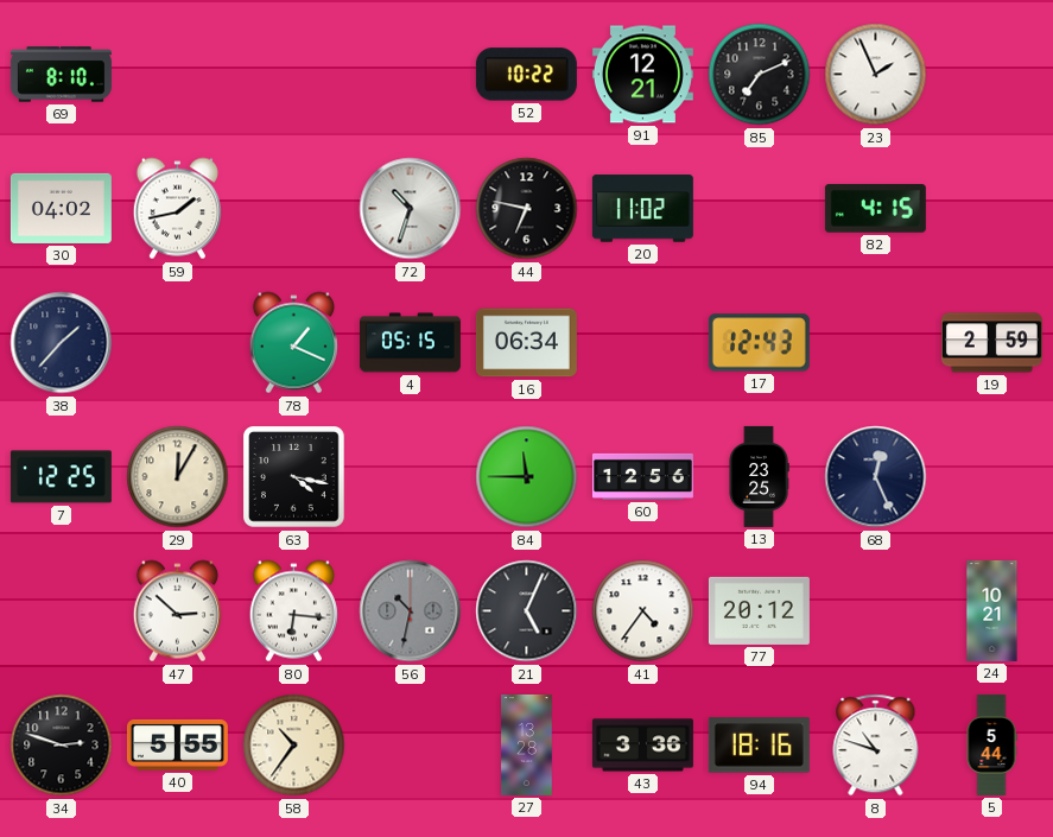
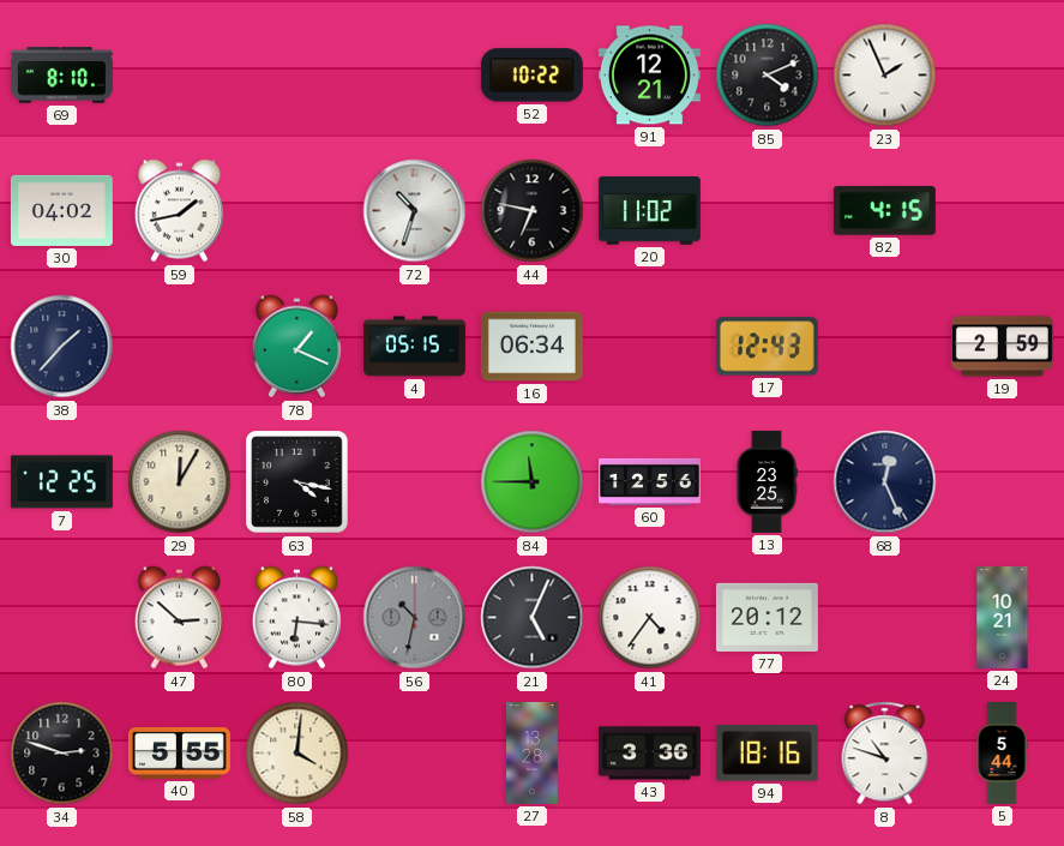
85: 7:11 -> 4:11 (768, 76)
58: 10:36 -> 4:01 (297, 754)
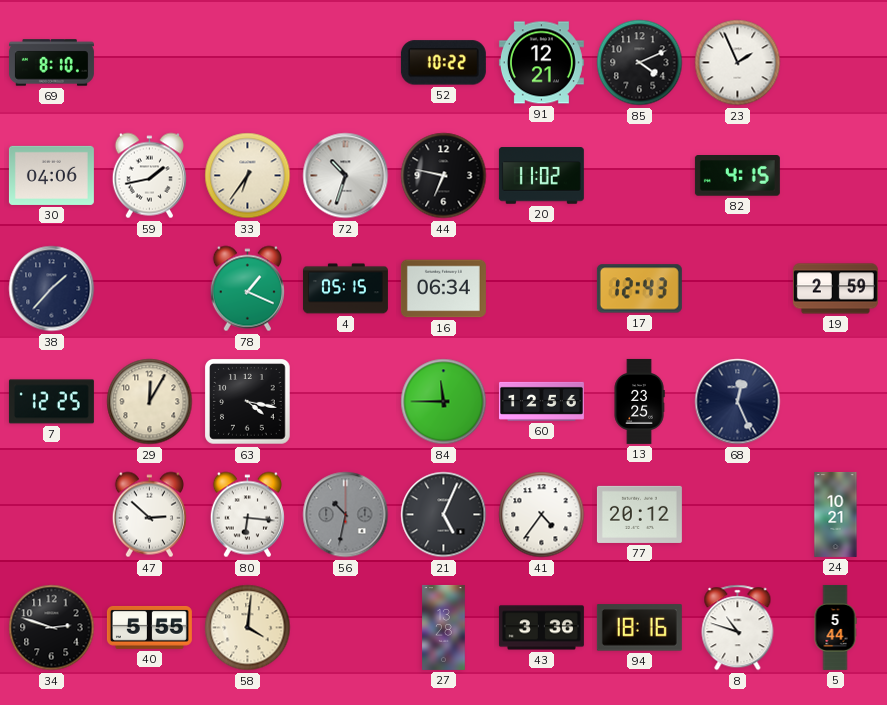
30: 04:02 -> 04:06 (51, 175)
33: none -> 6:36 (248, 176)
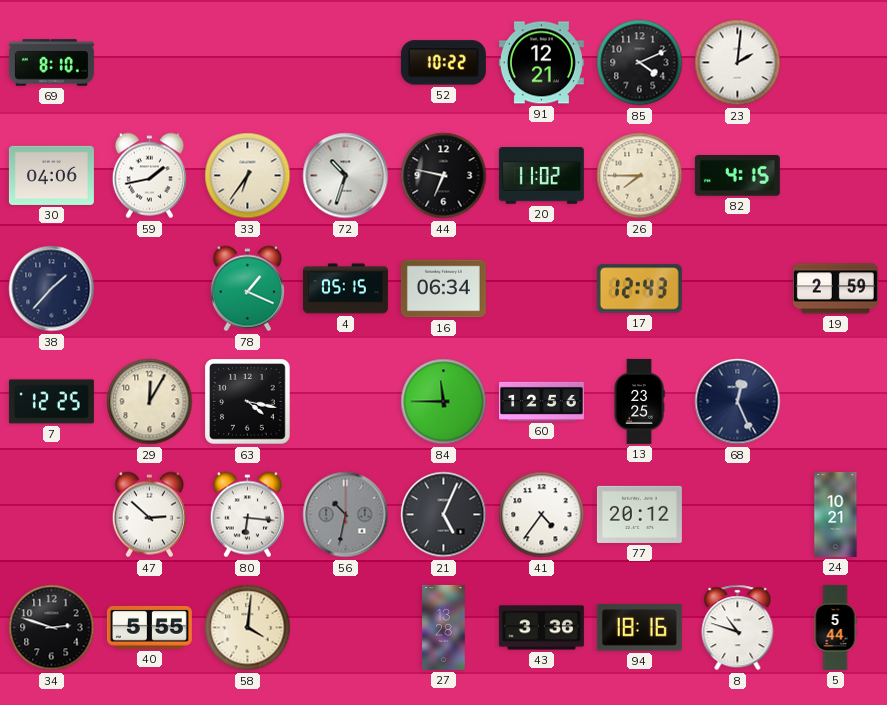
23: 1:56 -> 2:01 (738, 63)
26: none -> 7:45 (640, 176)
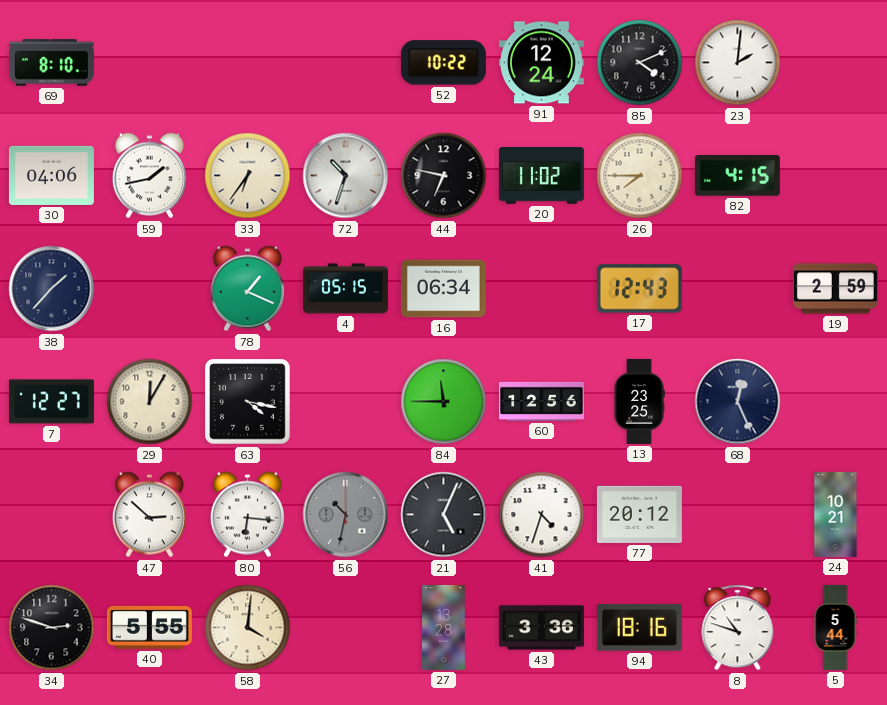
91: 12:21 -> 12:24 (541, 63)
7: 12:25 -> 12:27 (51, 402)
41: 4:36 -> 4:33 (542, 515)
